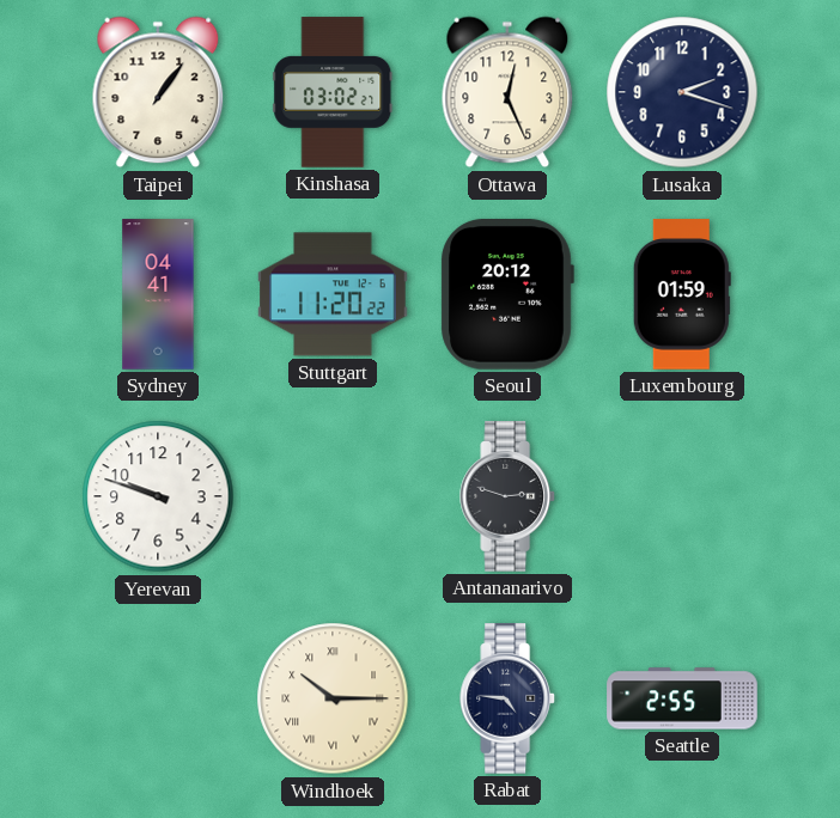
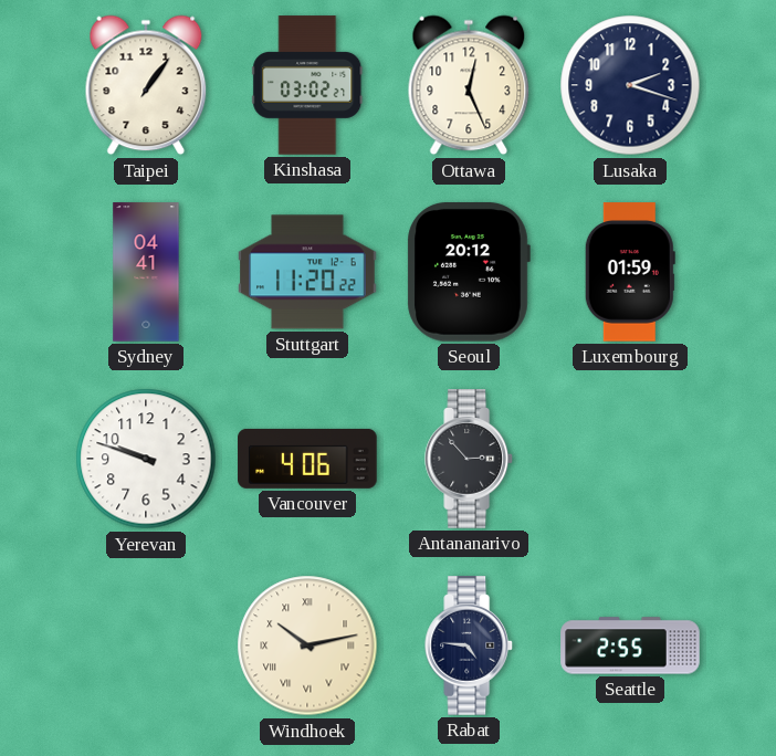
Vancouver: none -> 4:06 (307, 459)
Antananarivo: 2:48 -> 2:53 (470, 459)
Windhoek: 10:15 -> 10:13 (307, 645)
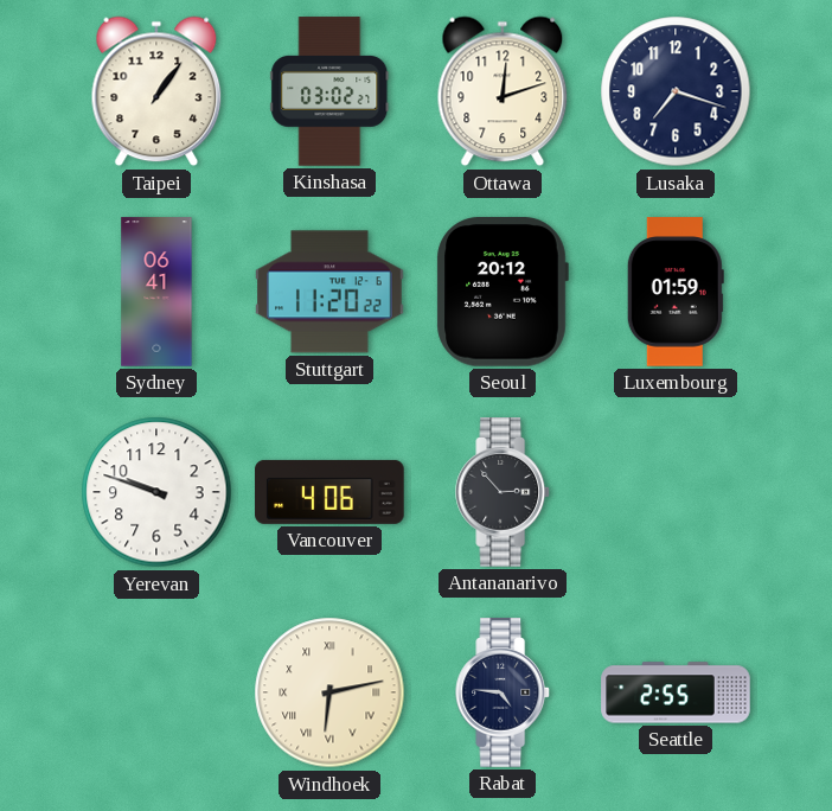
Ottawa: 12:26 -> 12:12 (503, 91)
Lusaka: 2:18 -> 7:18 (676, 91)
Sydney: 04:41 -> 06:41 (156, 292)
Windhoek: 10:13 -> 6:13 (329, 692)
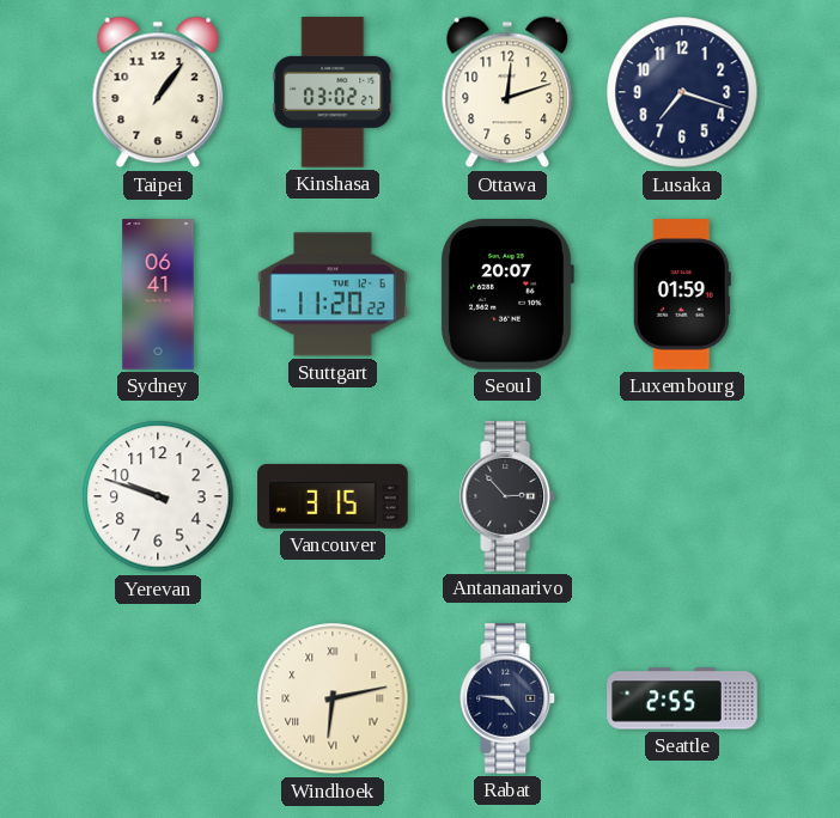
Seoul: 20:12 -> 20:07 (507, 295)
Vancouver: 4:06 -> 3:15 (333, 496)
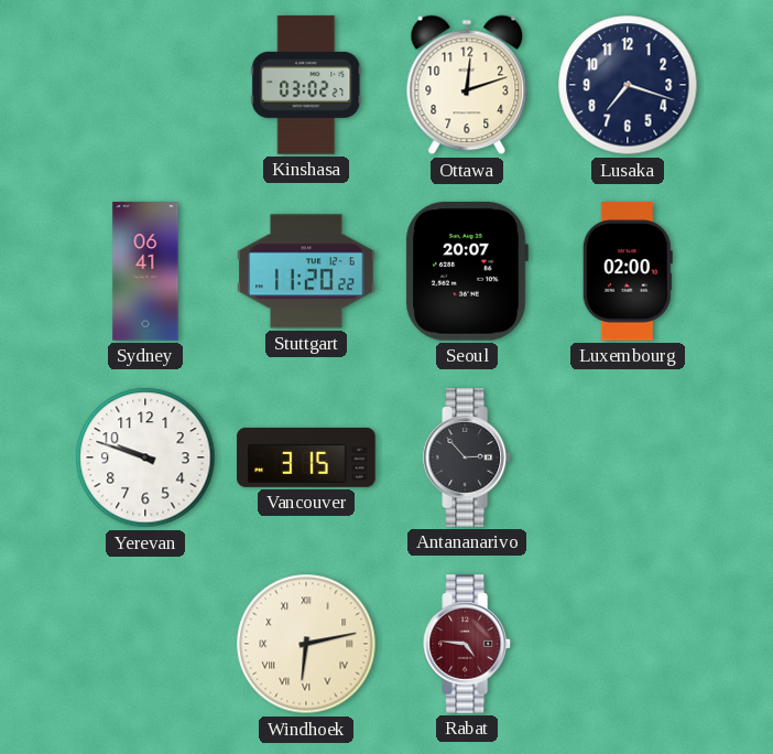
Taipei: 1:06 -> none (158, 92)
Luxembourg: 01:59 -> 02:00 (628, 271)
Rabat dial: navy -> burgundy (468, 644)
Seattle: 2:55 -> none (682, 698)
